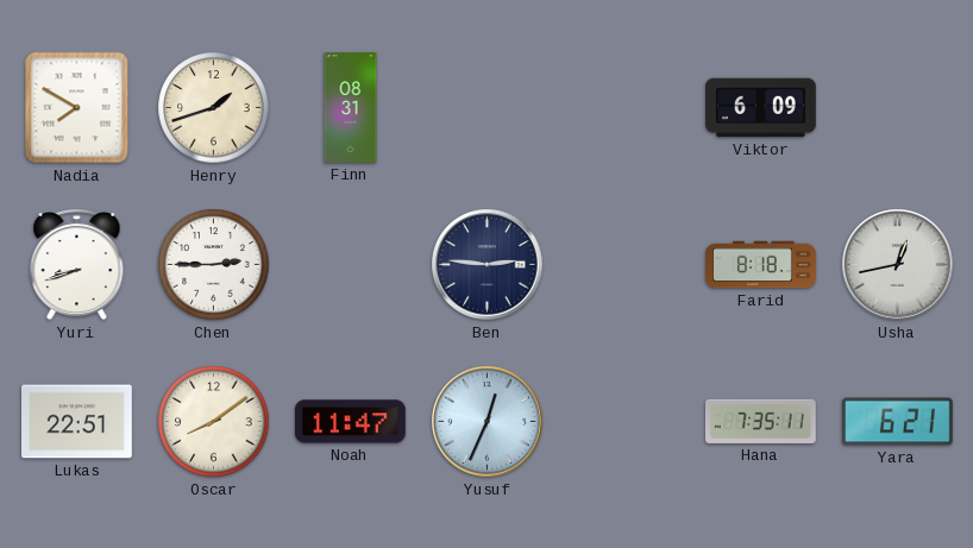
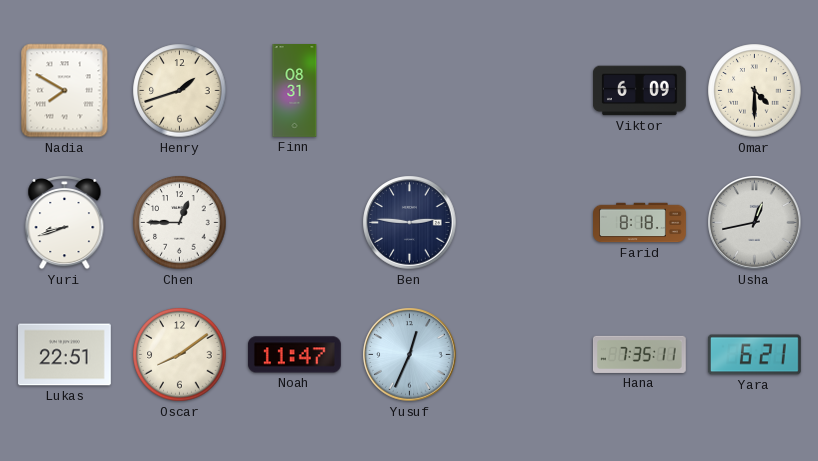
Omar: none -> 4:30 (755, 91)
Chen: 2:45 -> 12:45 (180, 223)
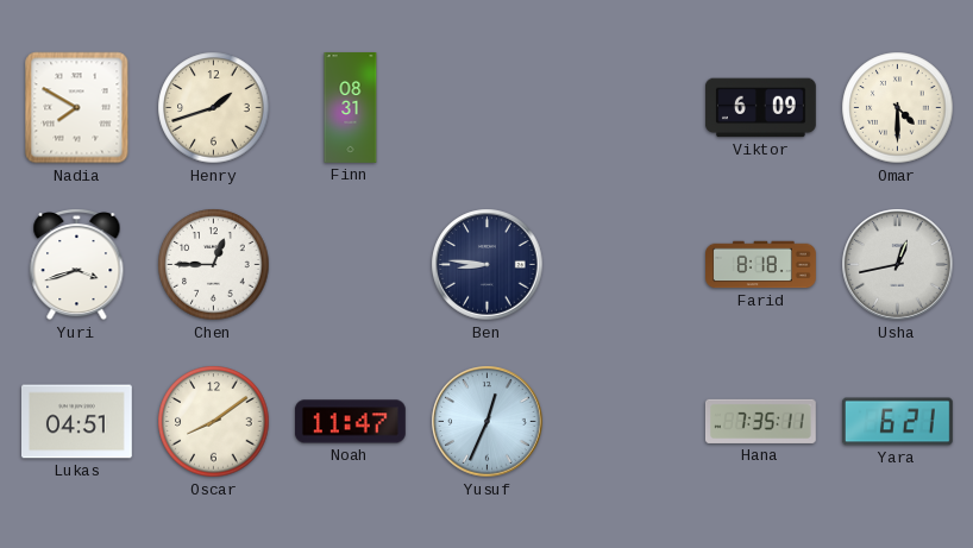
Yuri: 8:42 -> 3:42 (77, 264)
Ben: 2:46 -> 8:46 (488, 265)
Lukas: 22:51 -> 04:51 (77, 422)
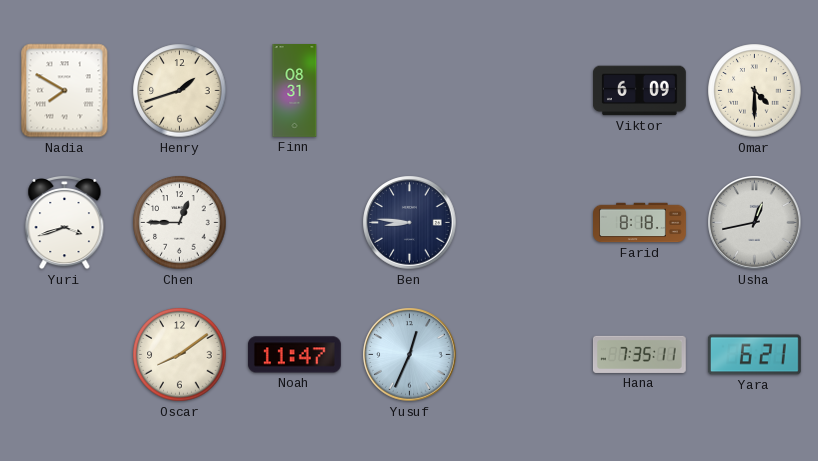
Lukas: 04:51 -> none (77, 422)
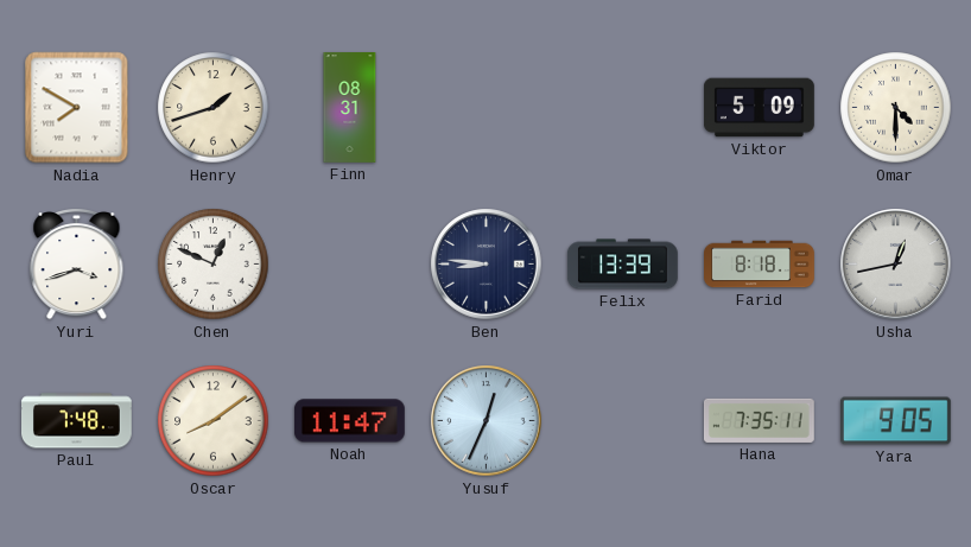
Viktor: 6:09 -> 5:09 (760, 108)
Chen: 12:45 -> 12:49 (214, 265)
Felix: none -> 13:39 (622, 265)
Paul: none -> 7:48 (77, 421)
Yara: 6:21 -> 9:05 (895, 421)
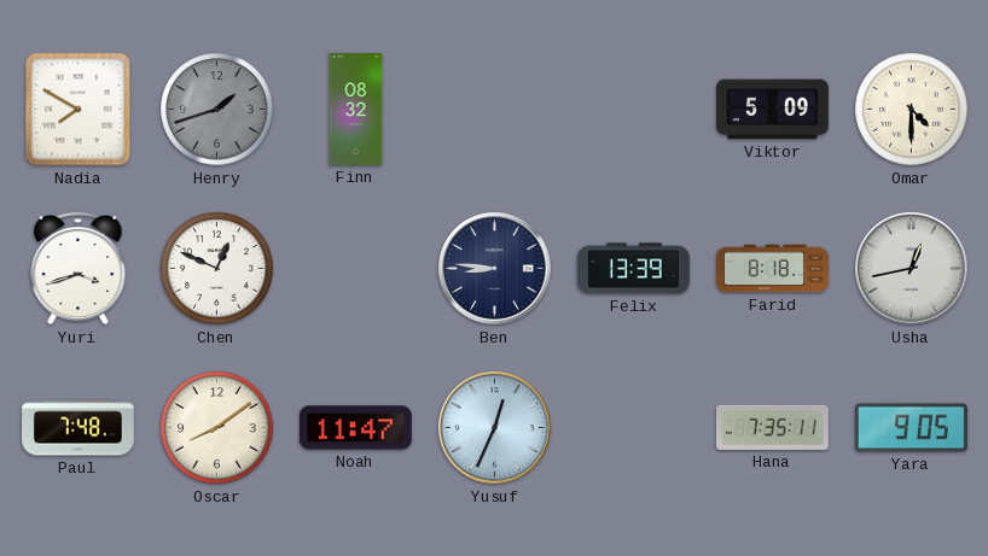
Henry dial: cream -> grey (217, 110)
Finn: 08:31 -> 08:32 (356, 110)
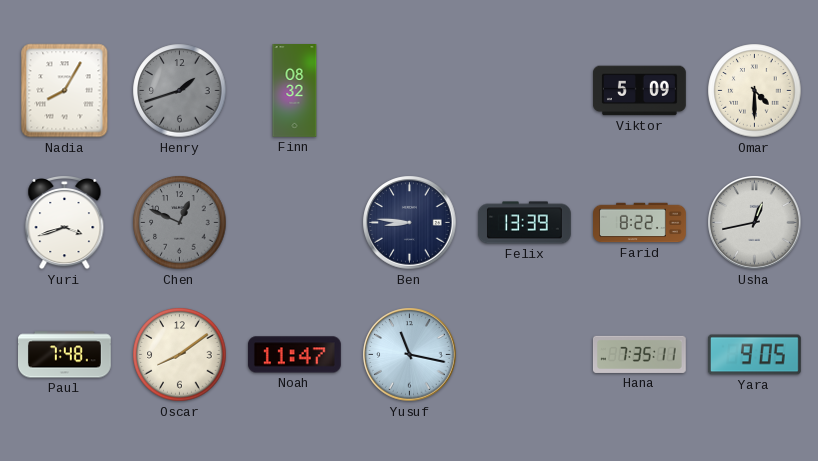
Nadia: 7:50 -> 8:05 (65, 91)
Chen dial: white -> grey (180, 223)
Farid: 8:18 -> 8:22 (640, 223)
Yusuf: 12:34 -> 11:17 (410, 355)
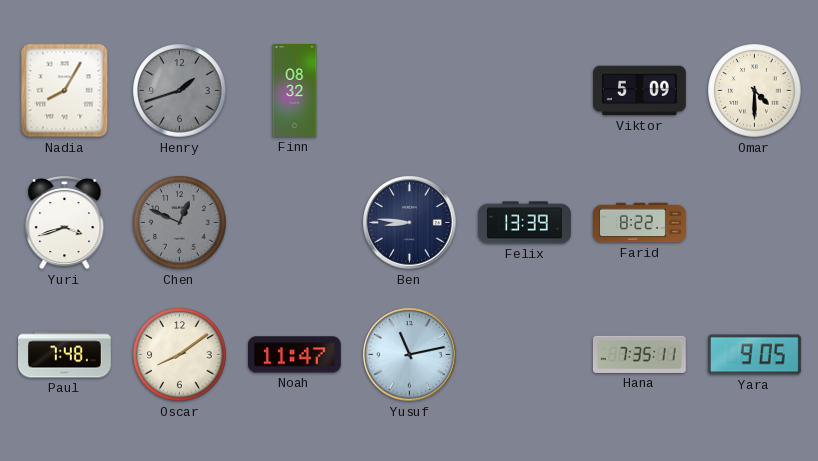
Usha: 12:43 -> none (755, 223)
Yusuf: 11:17 -> 11:13 (410, 355)
